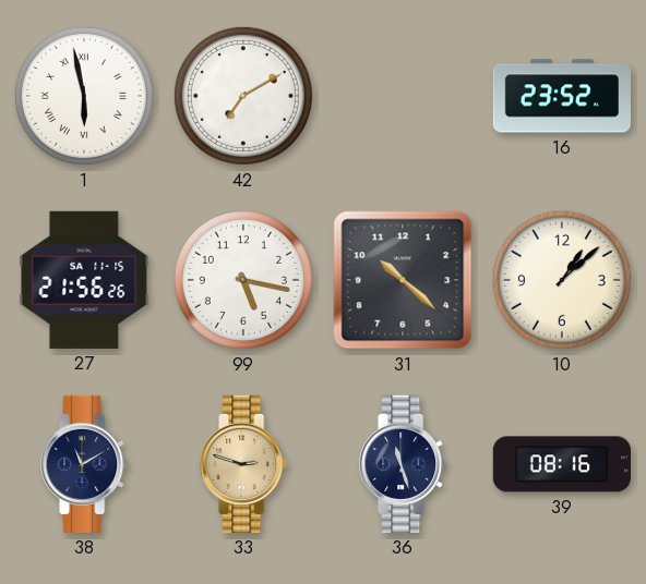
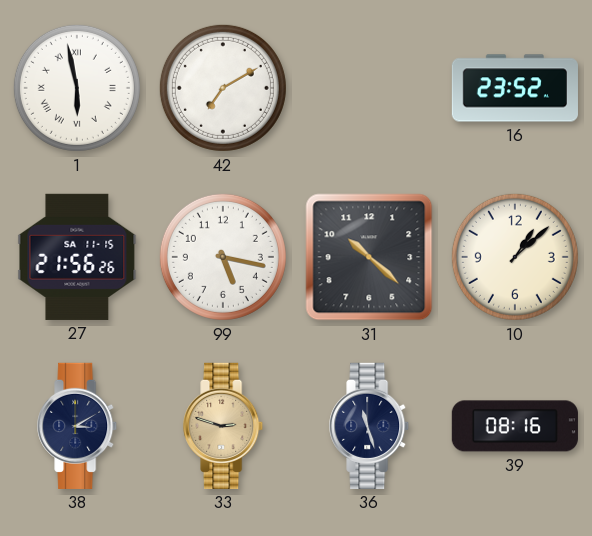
38: 11:10 -> 3:10 (78, 426)
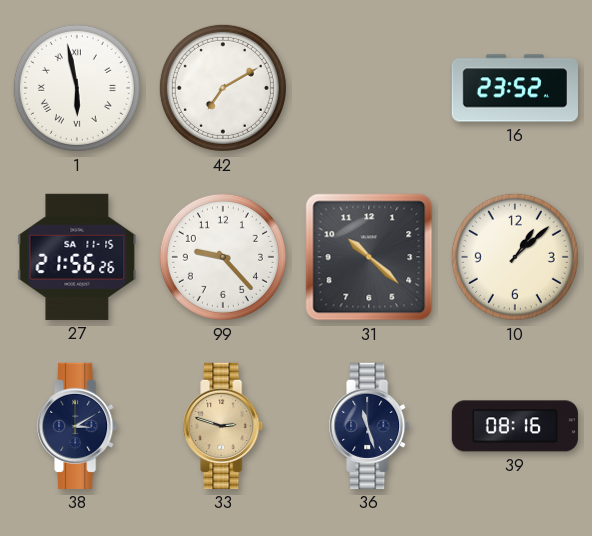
99: 5:17 -> 9:23 (223, 257)
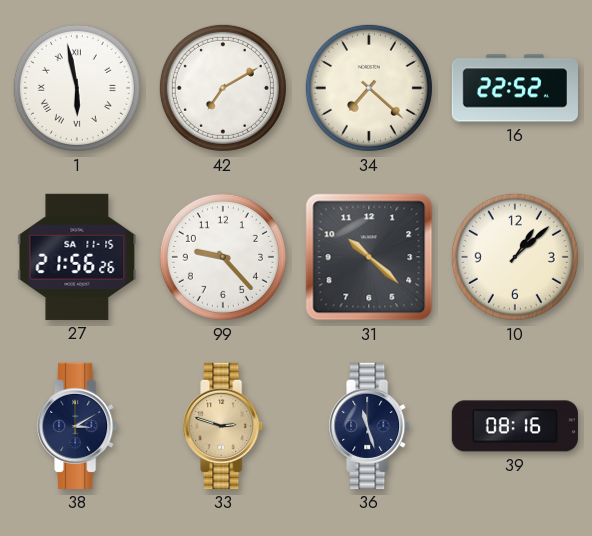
34: none -> 7:22 (369, 88)
16: 23:52 -> 22:52 (515, 88)
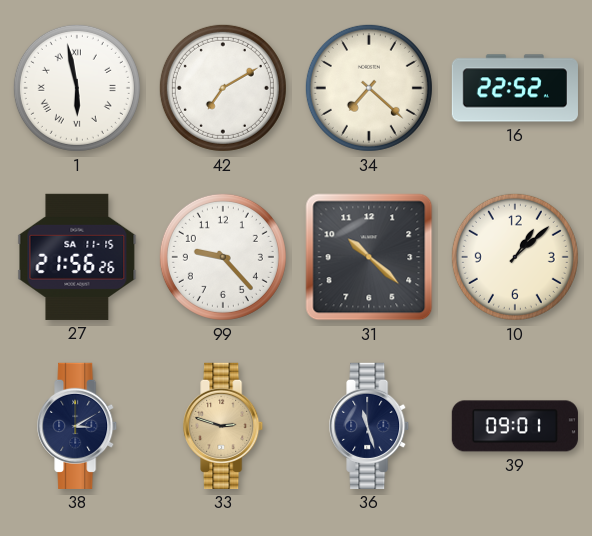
39: 08:16 -> 09:01 (515, 426)
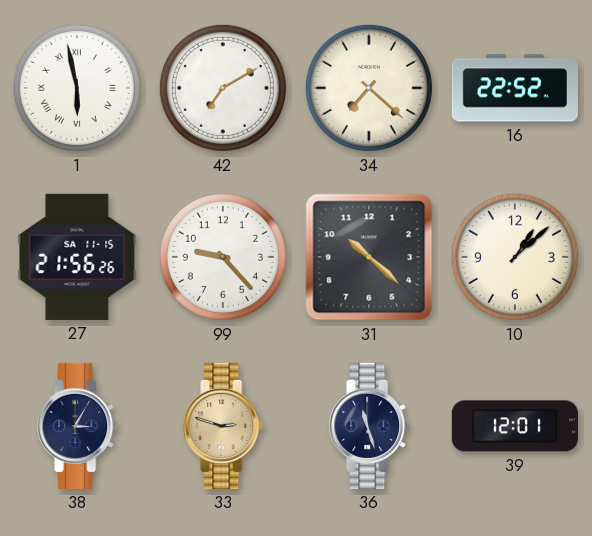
38: 3:10 -> 3:05 (78, 426)
39: 09:01 -> 12:01 (515, 426)
